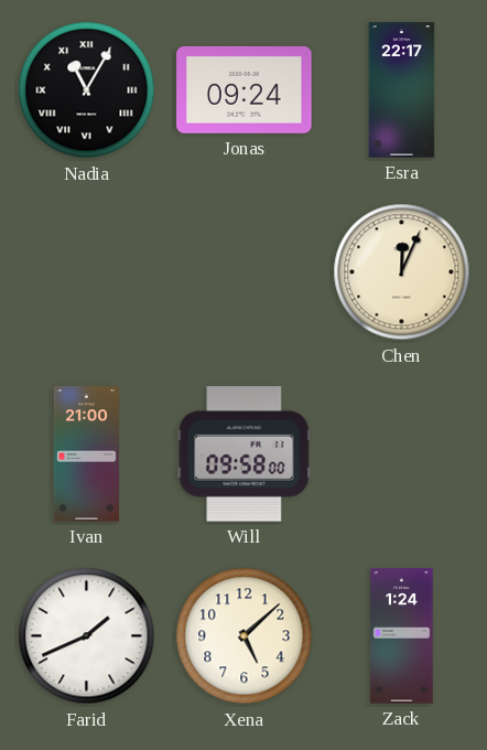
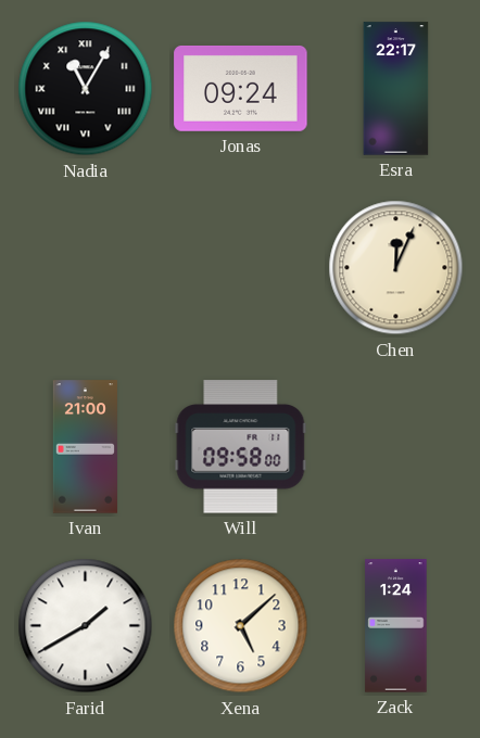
Farid: 1:41 -> 1:40 (86, 626)
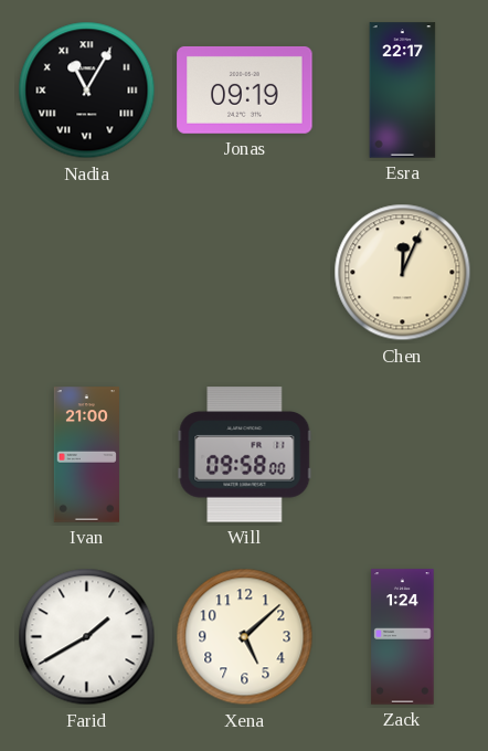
Jonas: 09:24 -> 09:19 (245, 89)
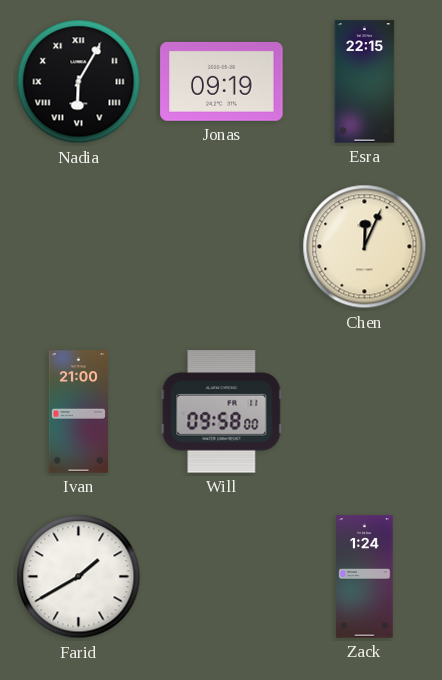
Nadia: 11:05 -> 6:05 (79, 82)
Esra: 22:17 -> 22:15 (365, 82)
Xena: 5:08 -> none (245, 637)
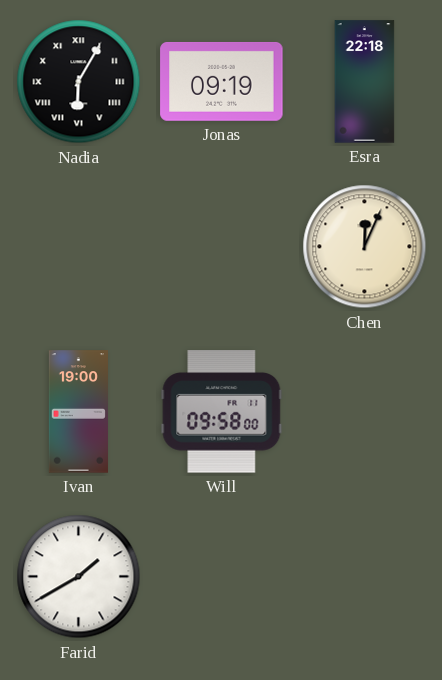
Esra: 22:15 -> 22:18 (365, 82)
Ivan: 21:00 -> 19:00 (78, 412)
Zack: 1:24 -> none (365, 577)
